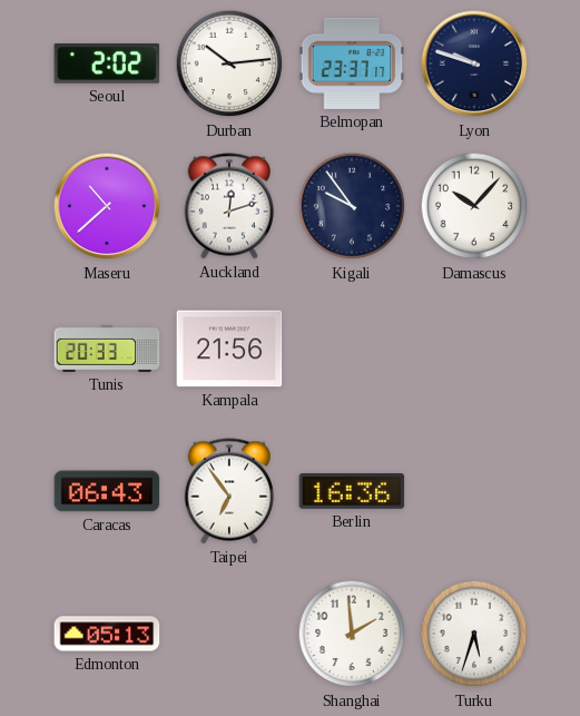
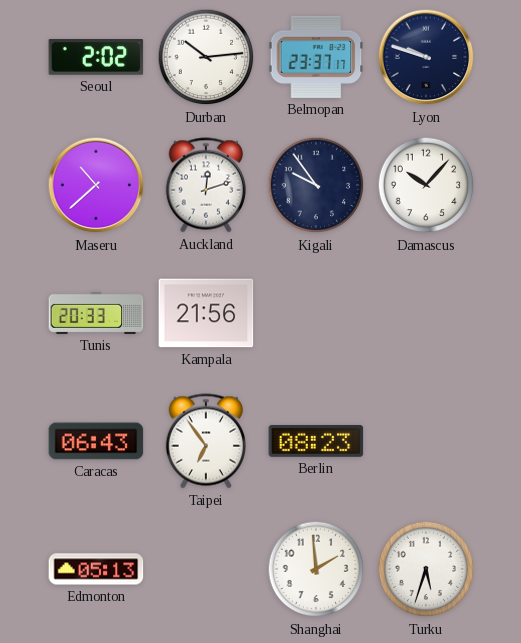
Berlin: 16:36 -> 08:23 (316, 441)
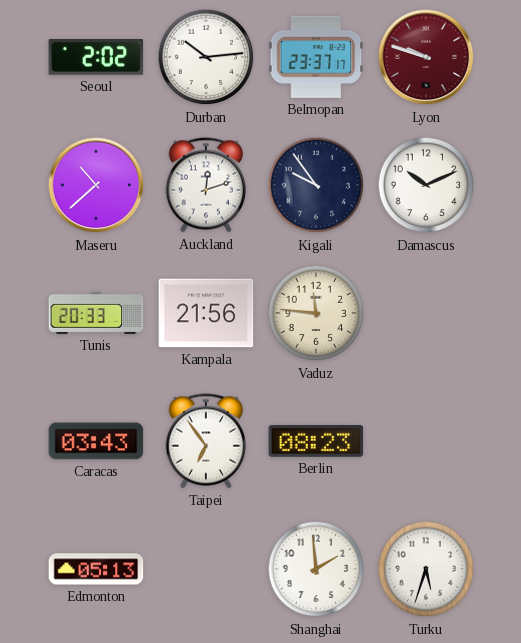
Lyon dial: navy -> burgundy (426, 57)
Damascus: 10:07 -> 10:11 (426, 185)
Vaduz: none -> 11:46 (316, 313)
Caracas: 06:43 -> 03:43 (96, 441)
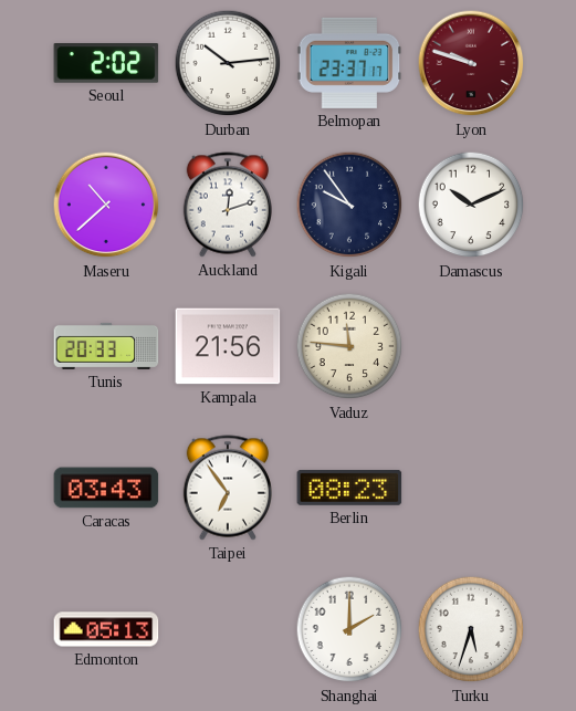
Shanghai: 1:59 -> 2:00 (349, 629)
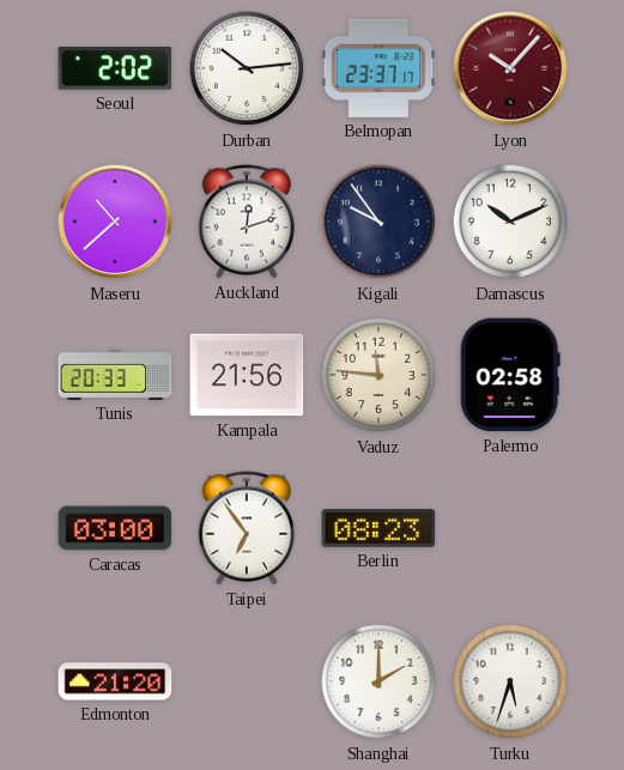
Lyon: 9:48 -> 10:07 (510, 68)
Palermo: none -> 02:58 (510, 375)
Caracas: 03:43 -> 03:00 (115, 528)
Edmonton: 05:13 -> 21:20 (115, 681)
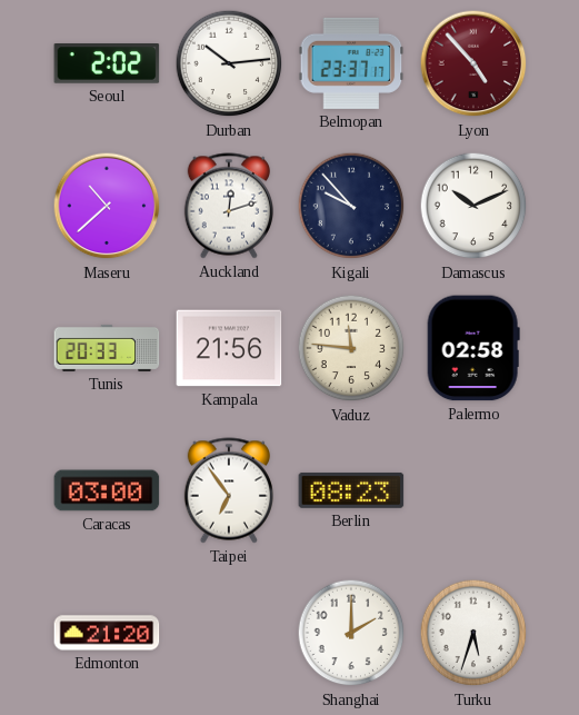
Lyon: 10:07 -> 4:53 (473, 63)
Kigali: 9:54 -> 9:53 (351, 206)
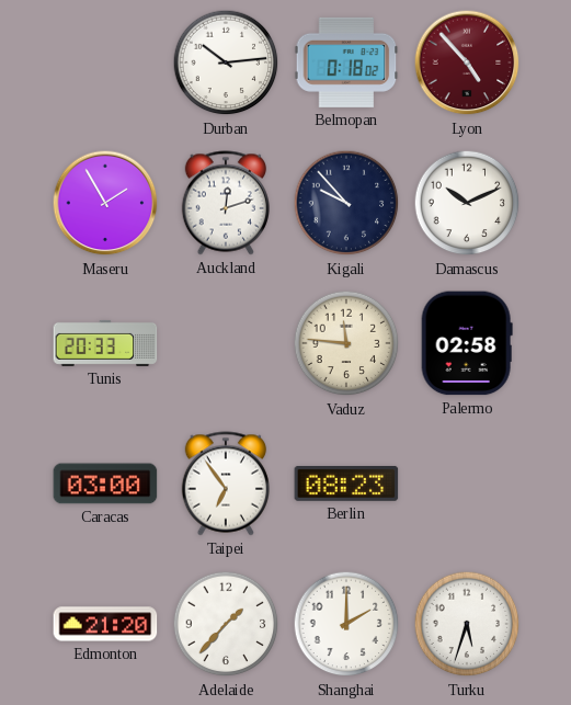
Seoul: 2:02 -> none (107, 64)
Belmopan: 23:37 -> 0:18 (346, 62)
Maseru: 10:38 -> 1:55 (105, 203)
Kampala: 21:56 -> none (229, 348)
Adelaide: none -> 1:37 (226, 624)
